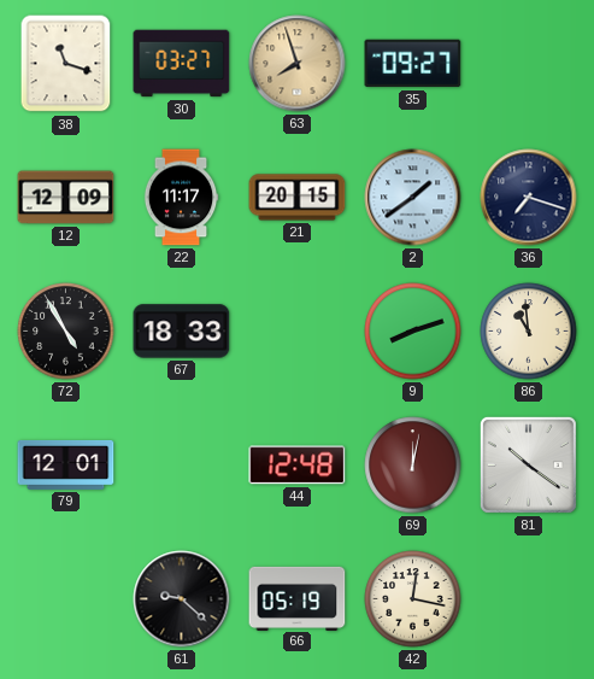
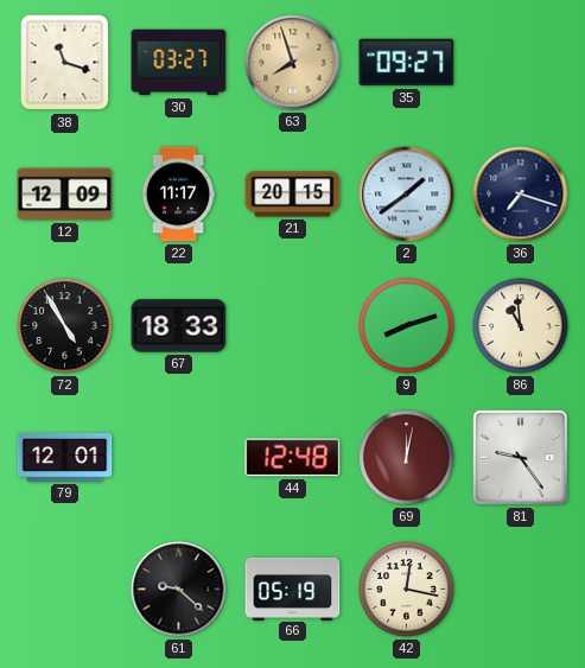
81: 10:21 -> 9:24 (520, 457)
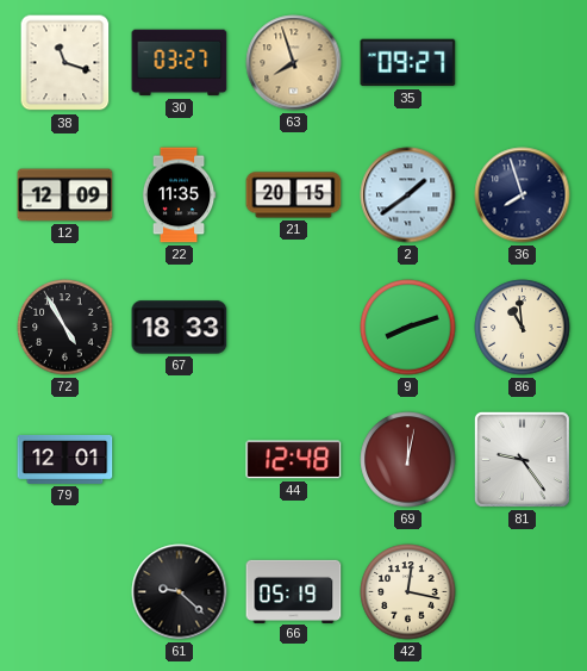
22: 11:17 -> 11:35 (179, 195)
36: 7:18 -> 7:57 (523, 195)
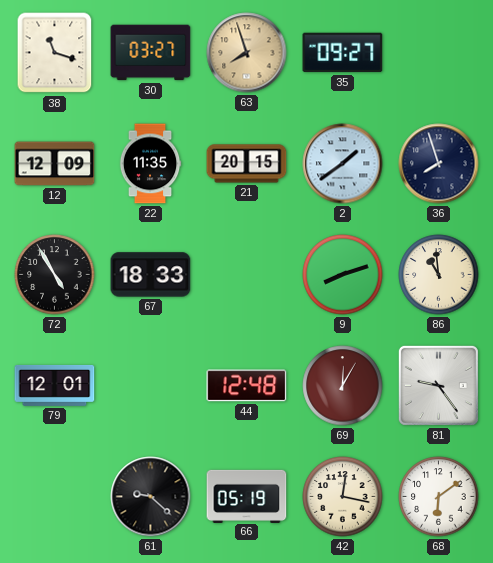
69: 12:02 -> 12:05 (343, 386)
68: none -> 6:09 (439, 497)
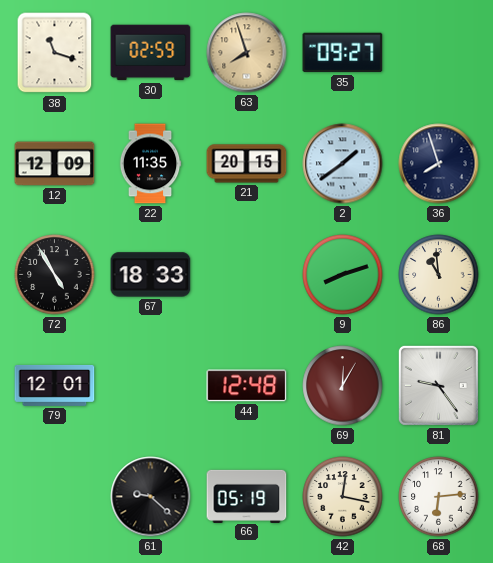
30: 03:27 -> 02:59 (151, 53)
68: 6:09 -> 6:14 (439, 497)
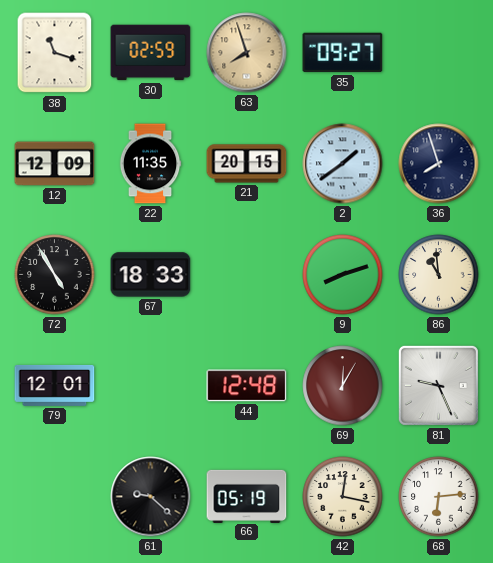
81: 9:24 -> 9:26 (438, 385)
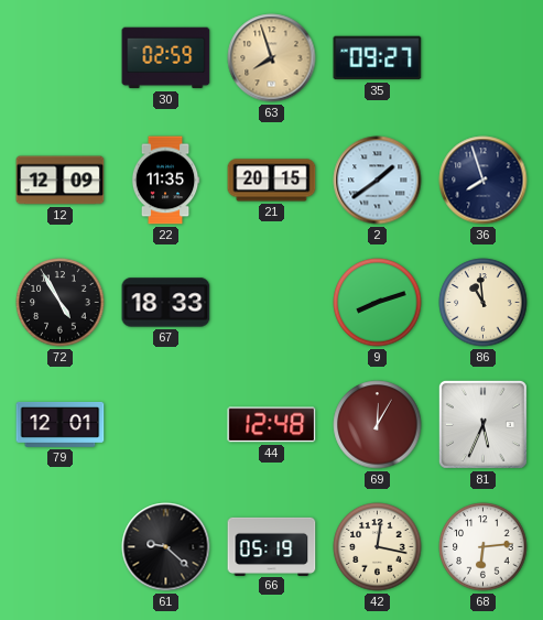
38: 11:18 -> none (55, 53)
81: 9:26 -> 5:34 (482, 424)
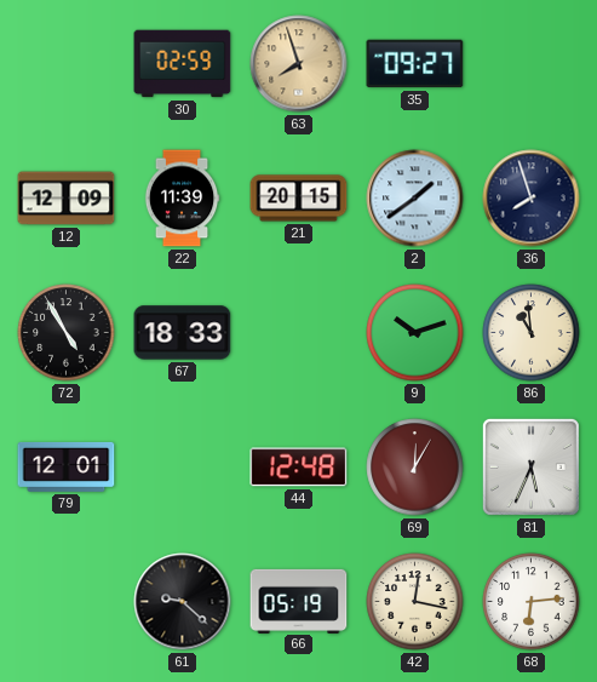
22: 11:35 -> 11:39 (182, 199)
9: 8:12 -> 10:12 (415, 333)
